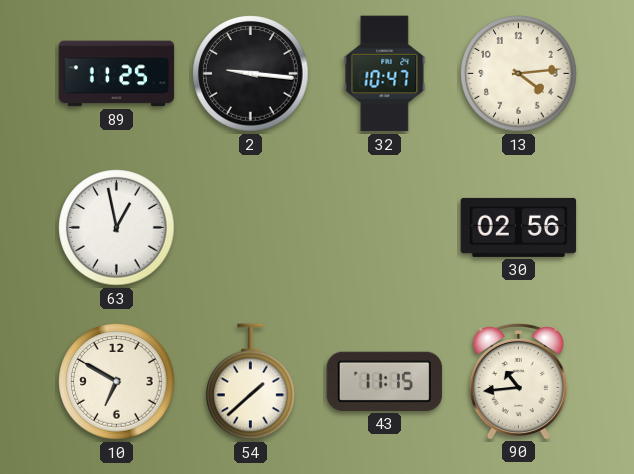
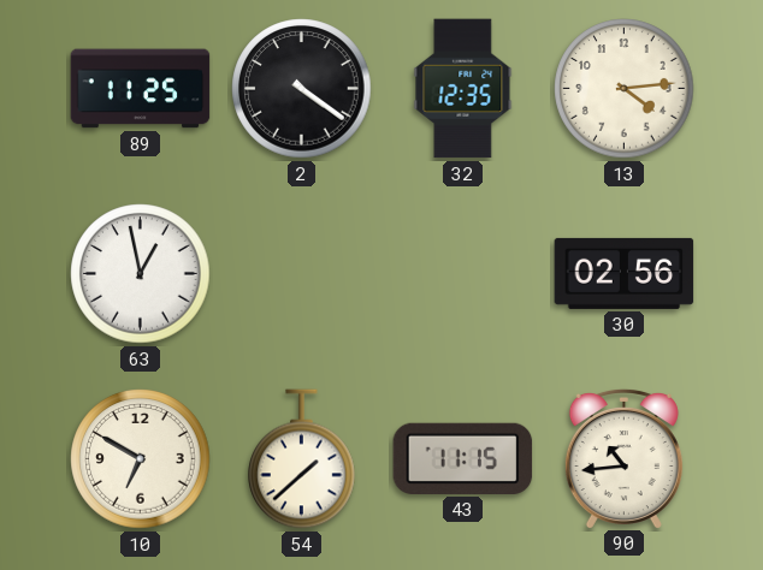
2: 9:16 -> 4:21 (302, 89)
32: 10:47 -> 12:35 (463, 89)
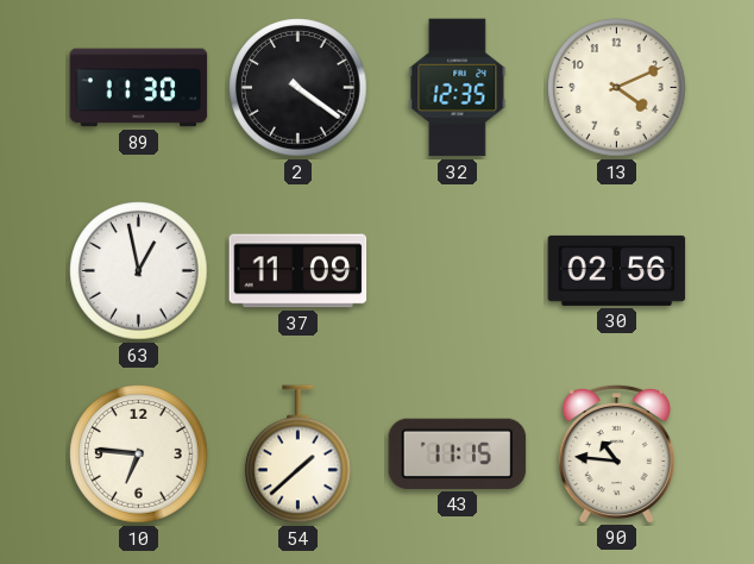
89: 11:25 -> 11:30 (139, 88)
13: 4:14 -> 4:11 (617, 88)
37: none -> 11:09 (299, 271)
10: 6:50 -> 6:46 (139, 455)
90: 10:44 -> 10:46 (616, 453)
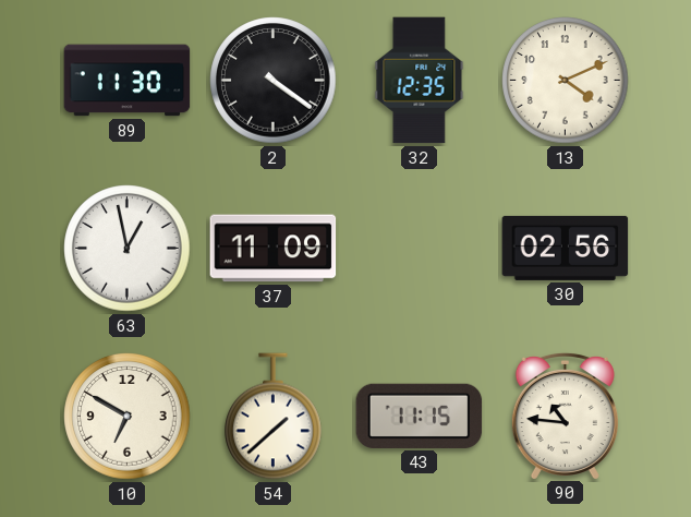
10: 6:46 -> 6:50 (128, 417)
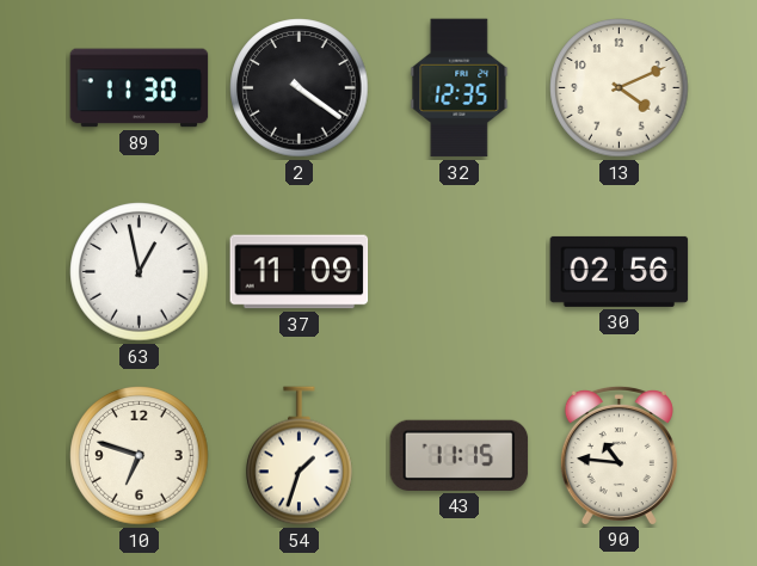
10: 6:50 -> 6:48 (140, 456)
54: 1:38 -> 1:33 (300, 456)
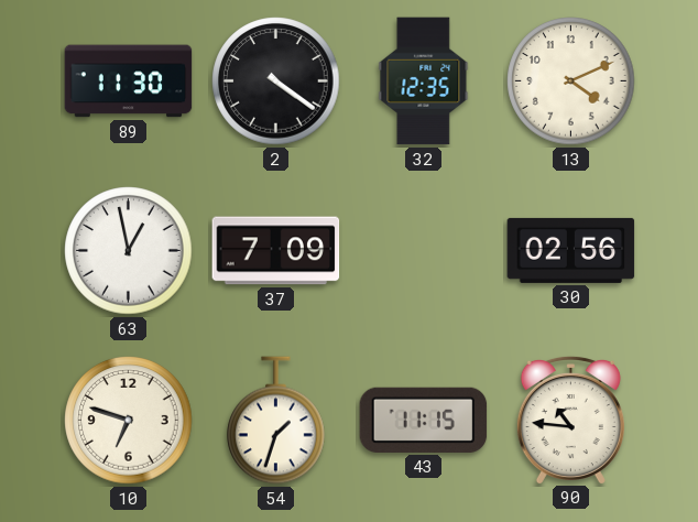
37: 11:09 -> 7:09 (276, 251)
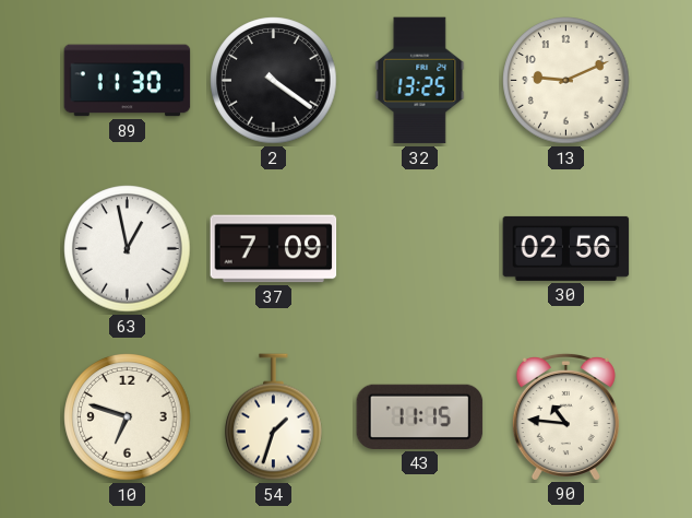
32: 12:35 -> 13:25 (420, 81)
13: 4:11 -> 9:11 (566, 81)
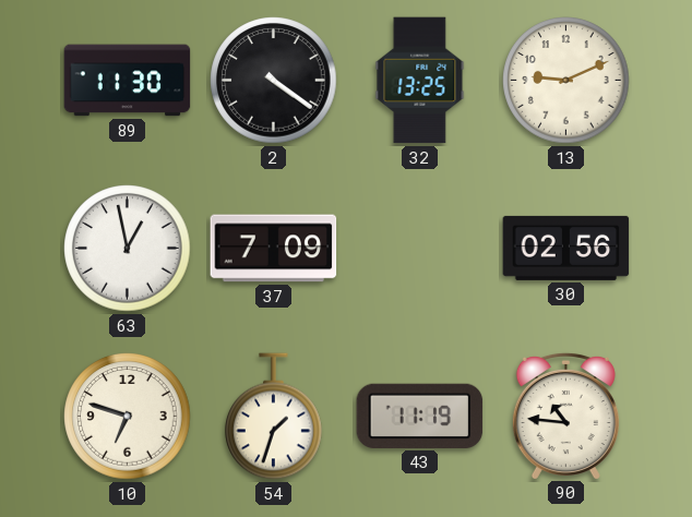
43: 11:15 -> 11:19 (420, 416)
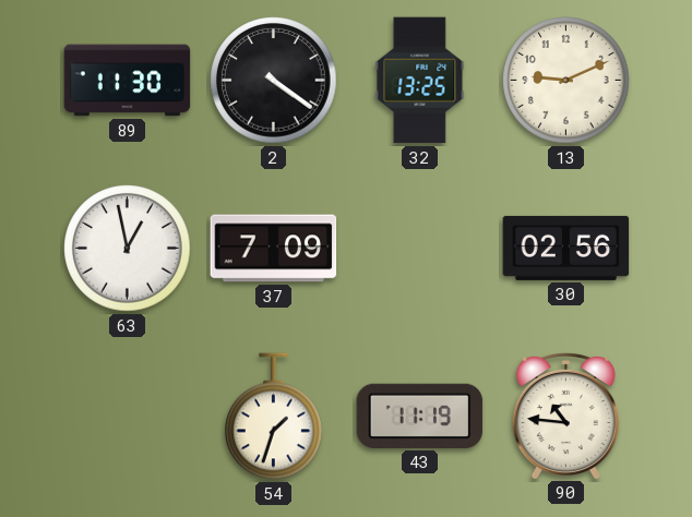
10: 6:48 -> none (128, 417)
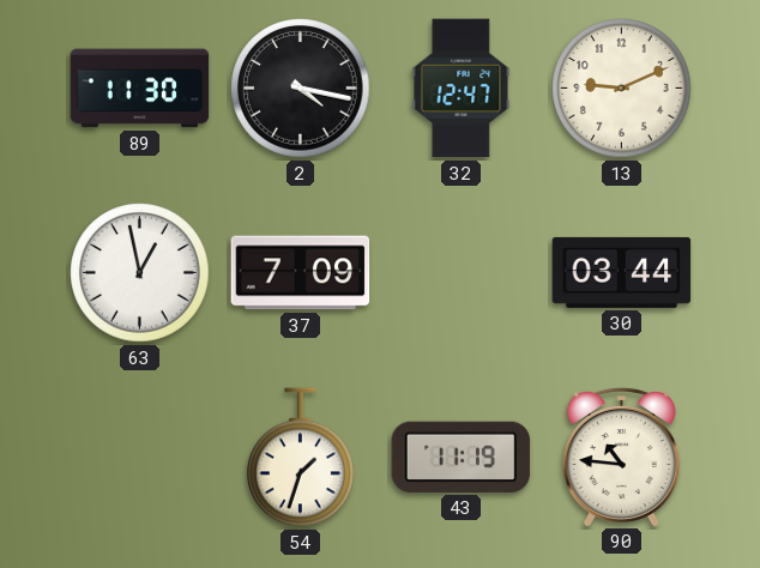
2: 4:21 -> 4:17 (301, 89)
32: 13:25 -> 12:47 (462, 89)
30: 02:56 -> 03:44 (622, 272)
